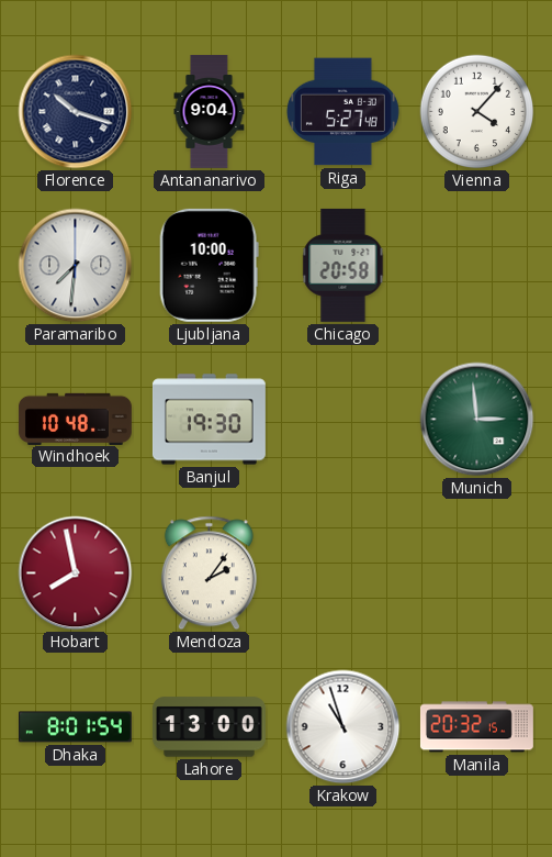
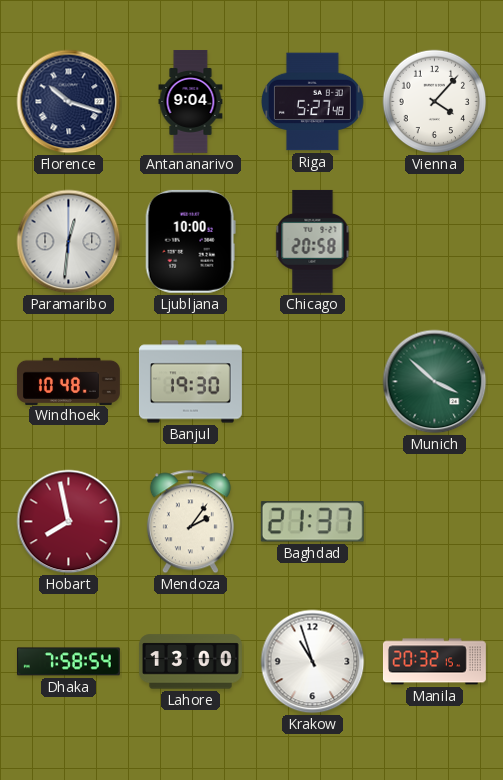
Paramaribo: 7:31 -> 12:31 (69, 242)
Munich: 2:59 -> 3:52 (435, 382)
Baghdad: none -> 21:37 (312, 522)
Dhaka: 8:01 -> 7:58 (68, 662)
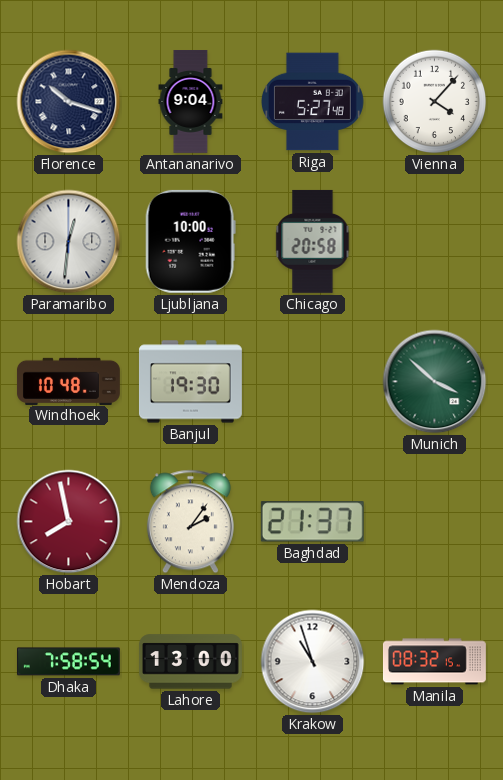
Manila: 20:32 -> 08:32 (434, 662)
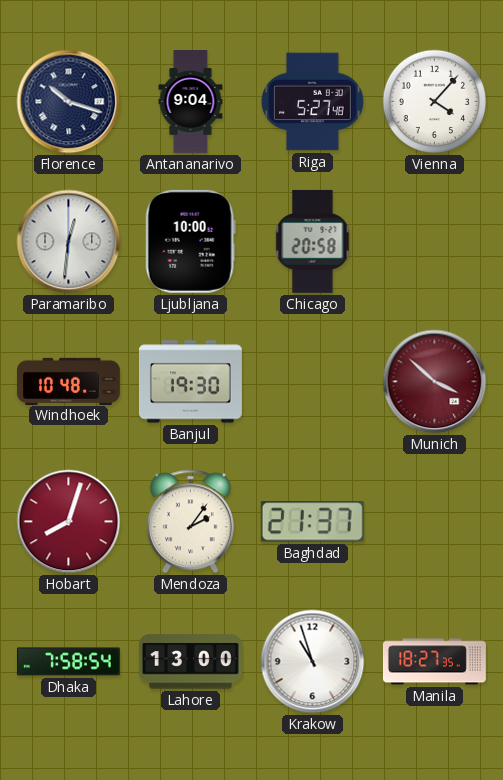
Munich dial: green -> burgundy (435, 382)
Hobart: 7:58 -> 8:03 (69, 522)
Manila: 08:32 -> 18:27 (434, 662)
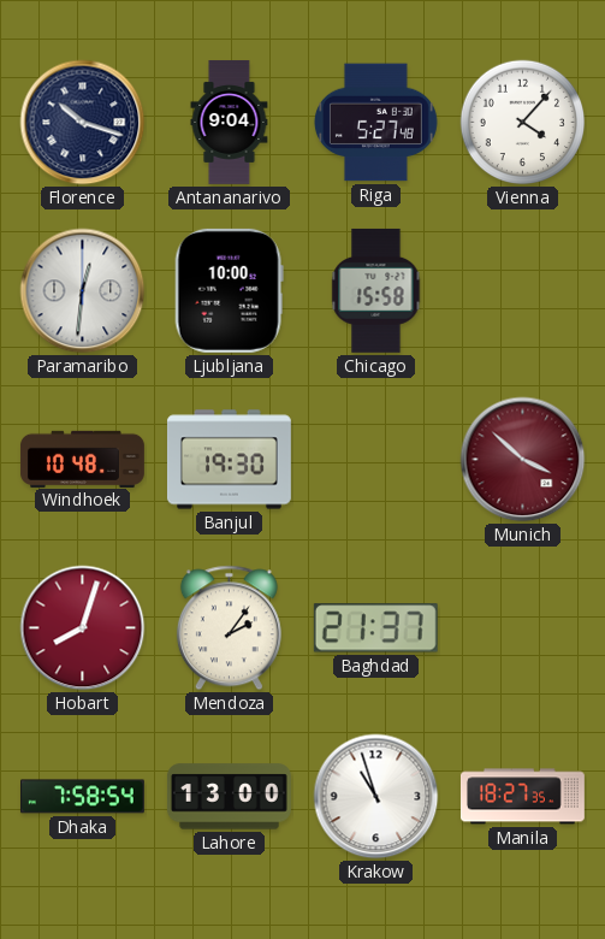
Chicago: 20:58 -> 15:58 (376, 290)
